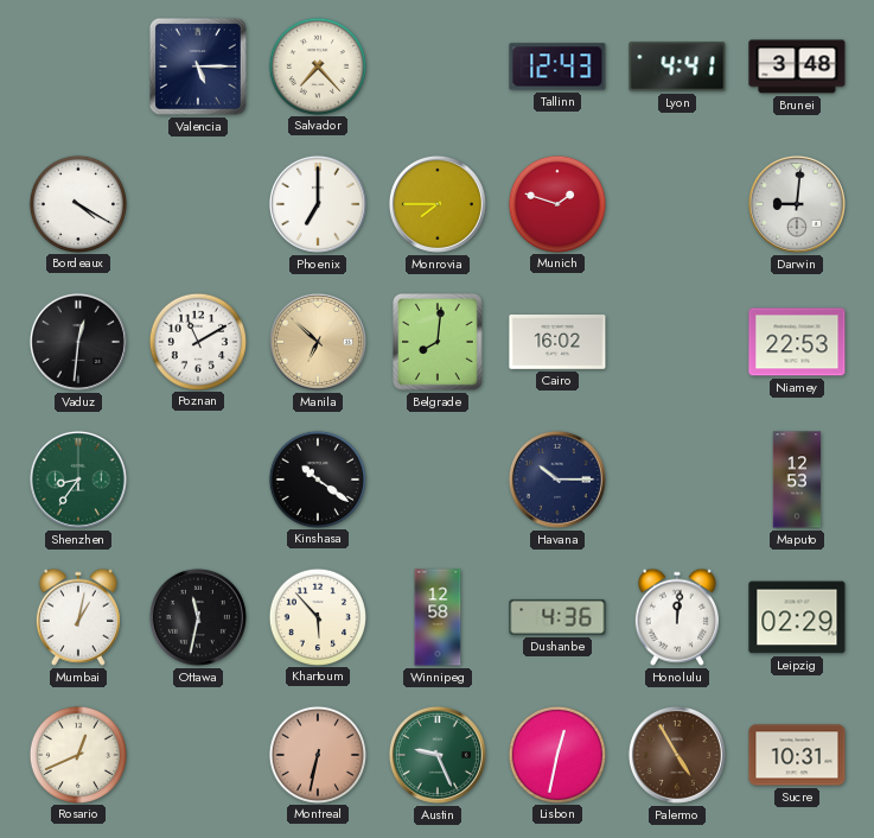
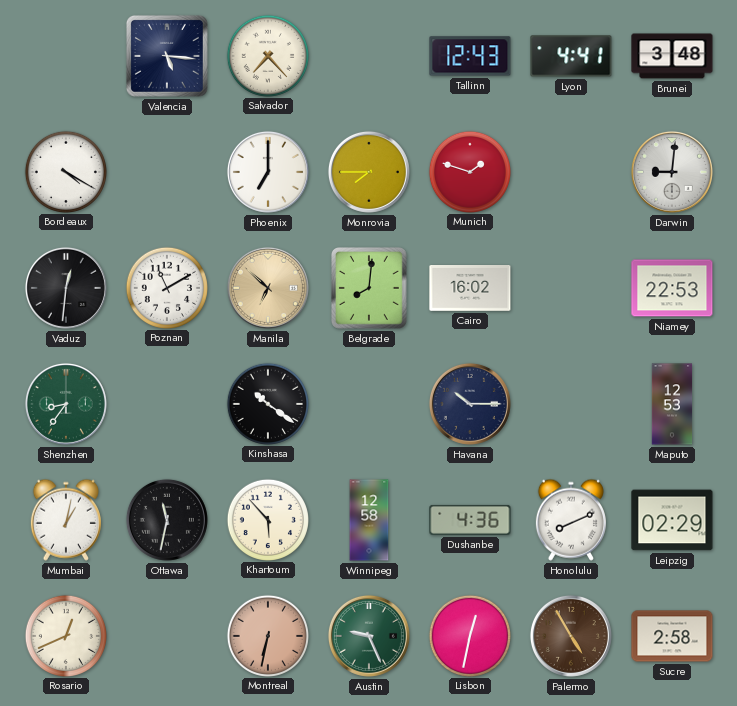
Valencia: 5:15 -> 5:16 (167, 56)
Honolulu: 12:01 -> 8:11 (571, 520)
Sucre: 10:31 -> 2:58 (672, 636)
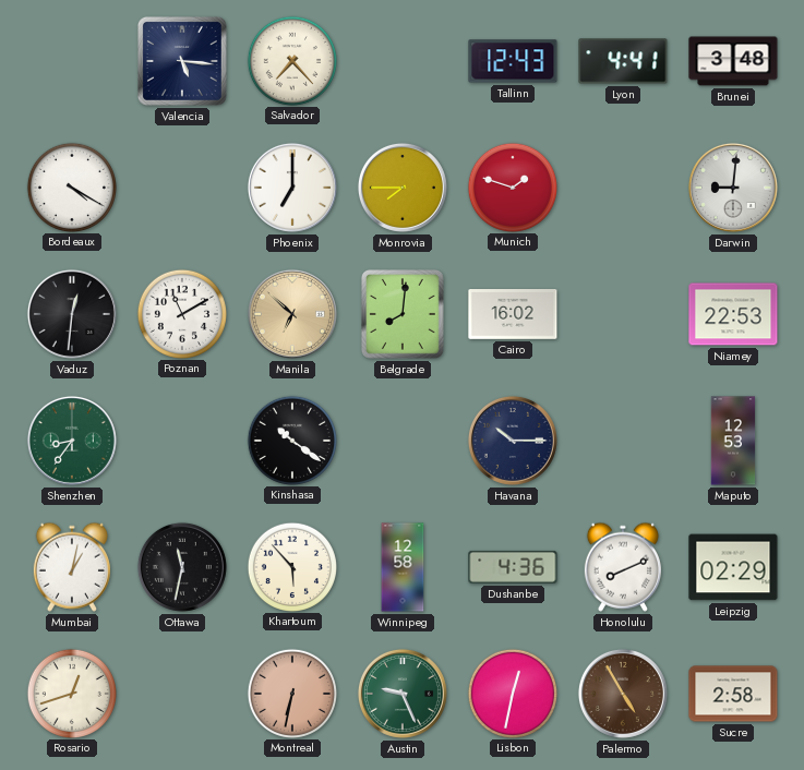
Rosario: 12:41 -> 12:42 (71, 693)
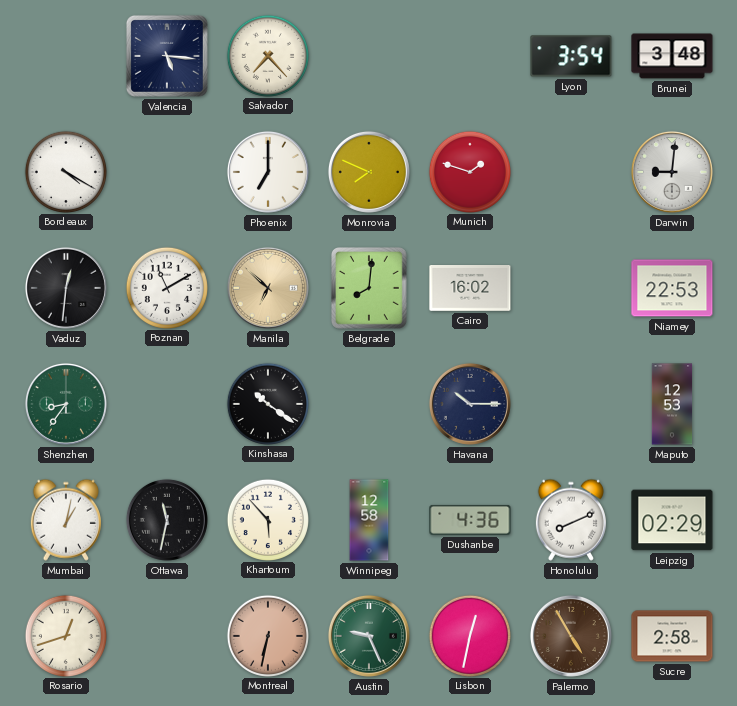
Tallinn: 12:43 -> none (513, 61)
Lyon: 4:41 -> 3:54 (571, 56)
Monrovia: 7:45 -> 7:49 (369, 172)
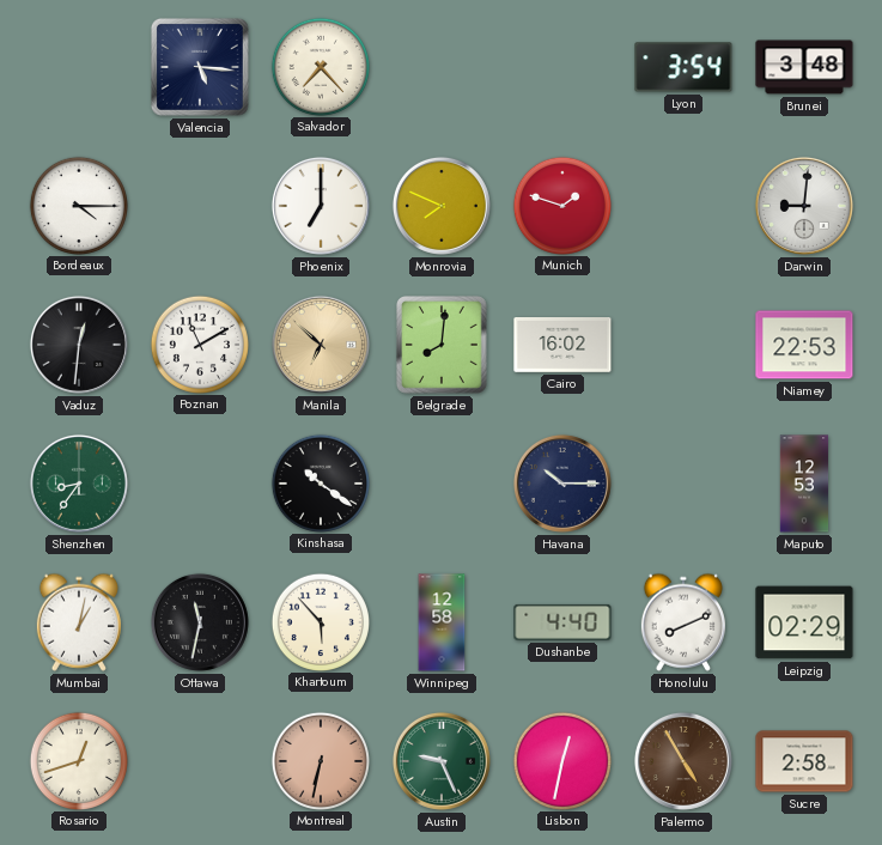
Bordeaux: 4:20 -> 4:15 (78, 205)
Dushanbe: 4:36 -> 4:40 (562, 622)
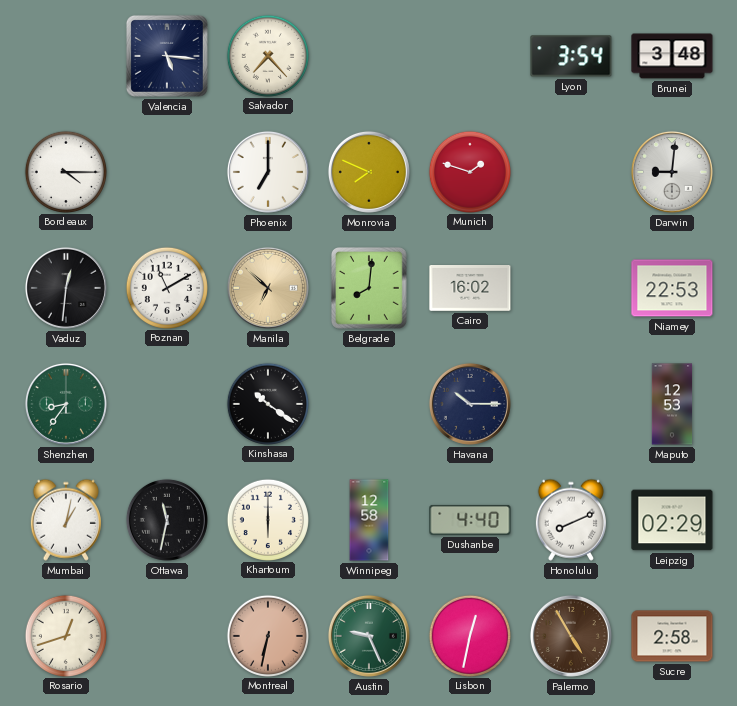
Khartoum: 5:53 -> 6:00 (267, 519)
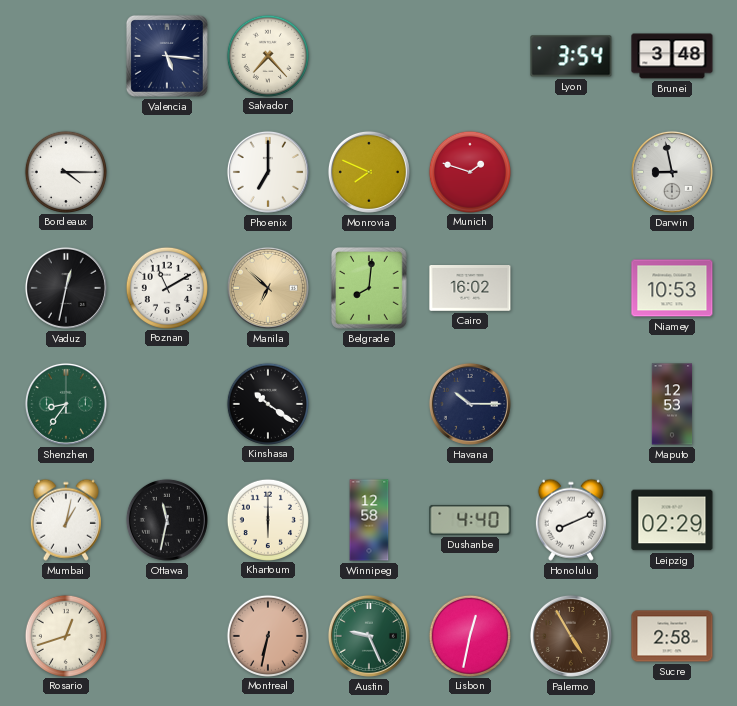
Darwin: 9:01 -> 8:58 (672, 172)
Vaduz: 12:31 -> 12:32 (66, 288)
Niamey: 22:53 -> 10:53 (672, 288)
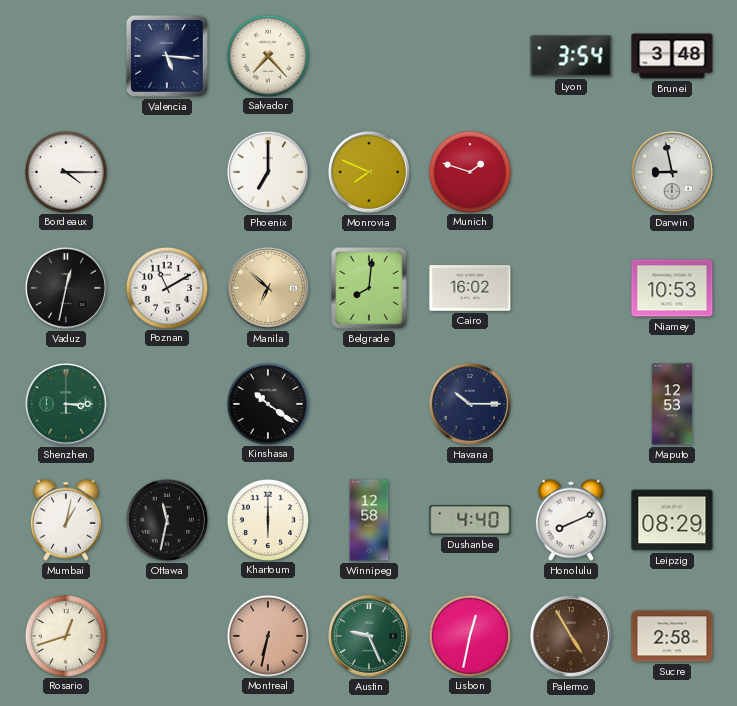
Shenzhen: 8:36 -> 3:15 (66, 404)
Leipzig: 02:29 -> 08:29 (672, 520)
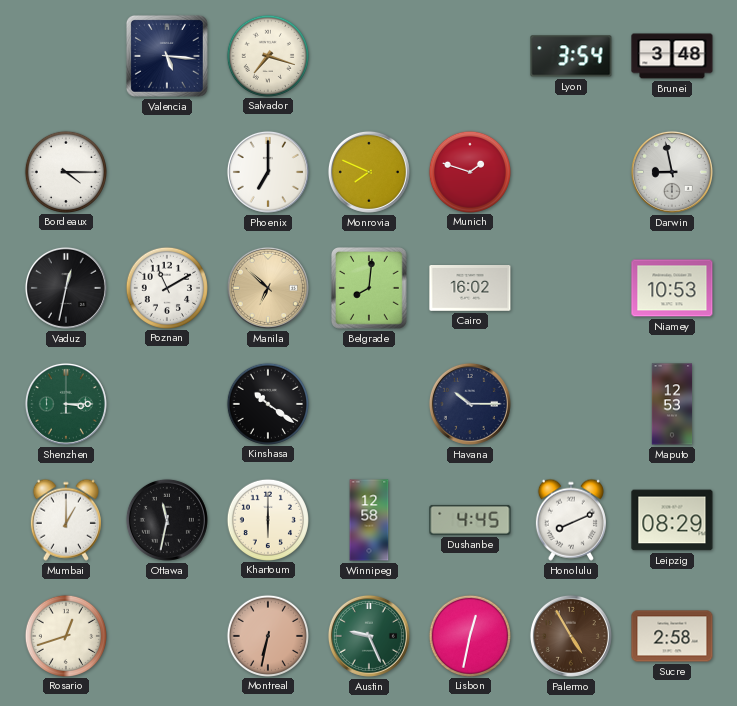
Salvador: 7:23 -> 7:18 (267, 55)
Mumbai: 1:02 -> 1:00 (66, 520)
Dushanbe: 4:40 -> 4:45 (470, 520)
